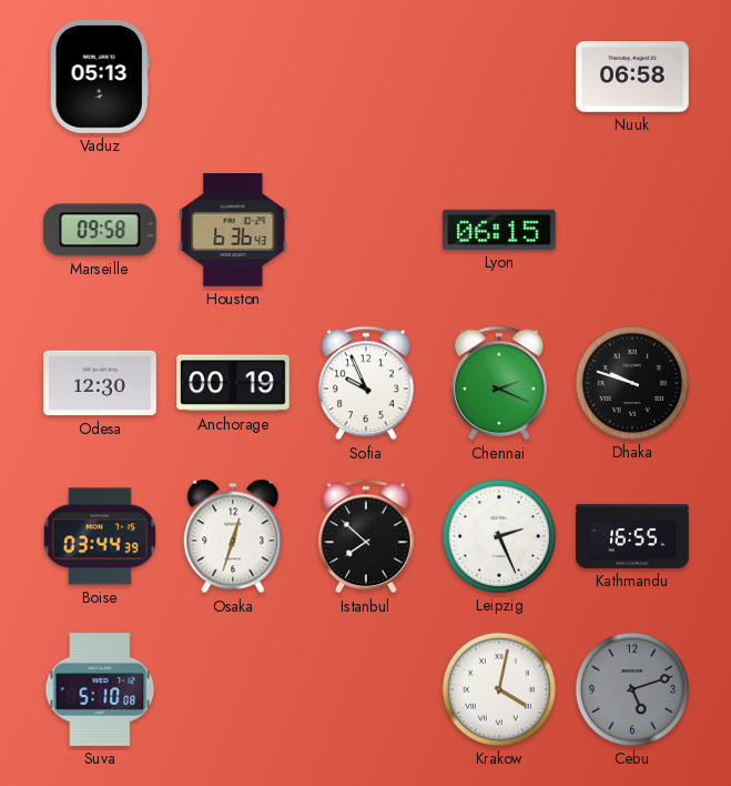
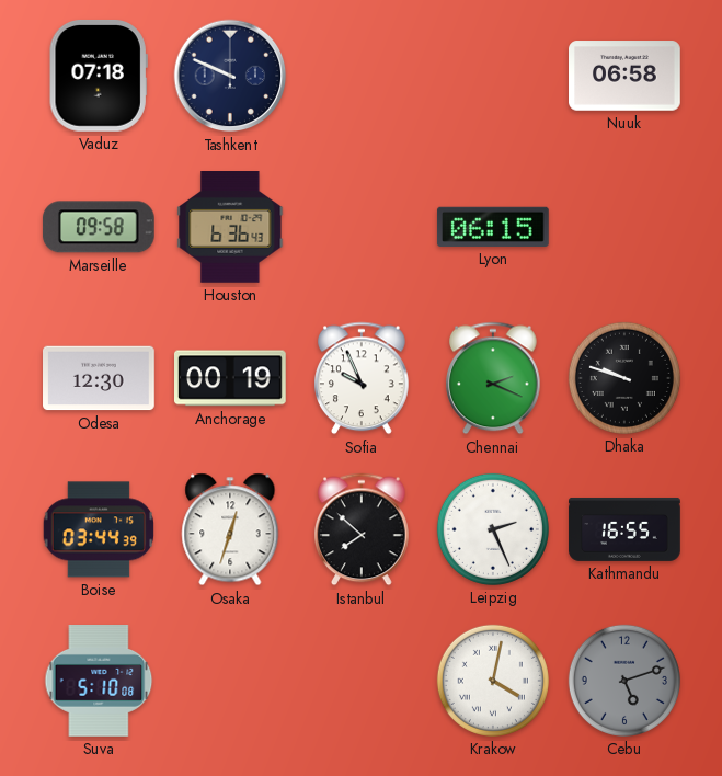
Vaduz: 05:13 -> 07:18 (99, 76)
Tashkent: none -> 9:49 (230, 76)
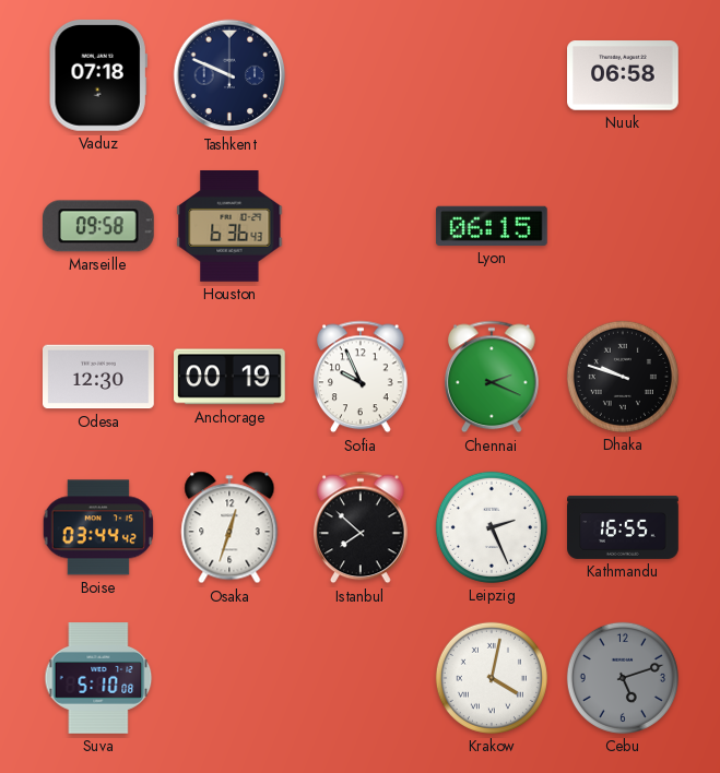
Boise: 03:44:39 -> 03:44:42 (97, 527)
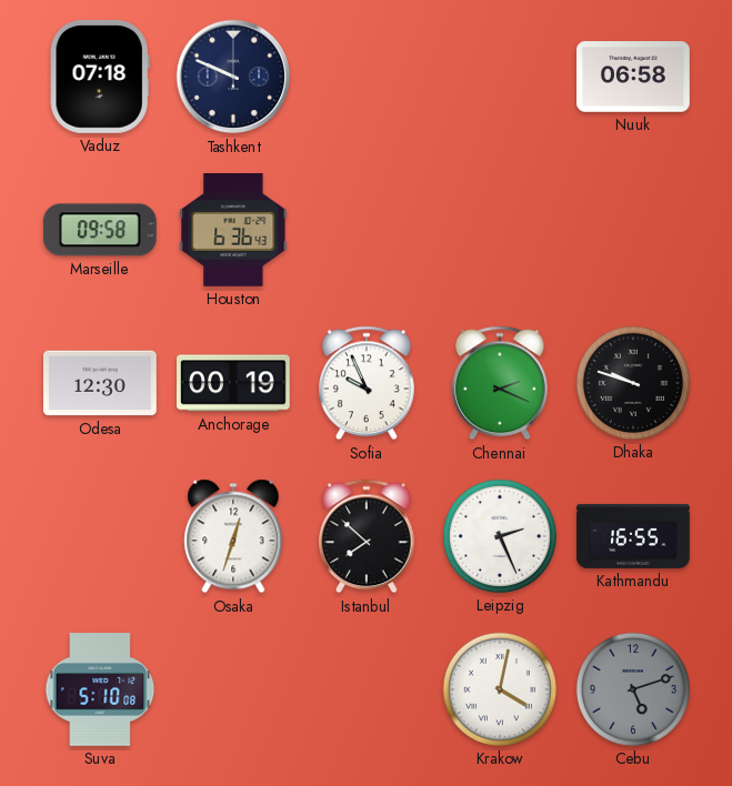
Lyon: 06:15 -> none (492, 226)
Boise: 03:44 -> none (97, 527)
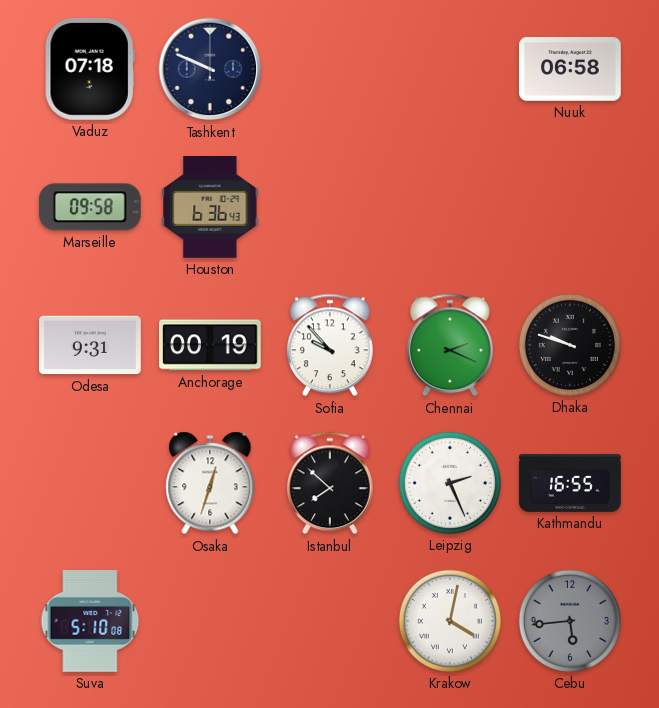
Odesa: 12:30 -> 9:31 (91, 345)
Sofia: 9:56 -> 9:53 (331, 345)
Cebu: 5:12 -> 5:44 (570, 621)
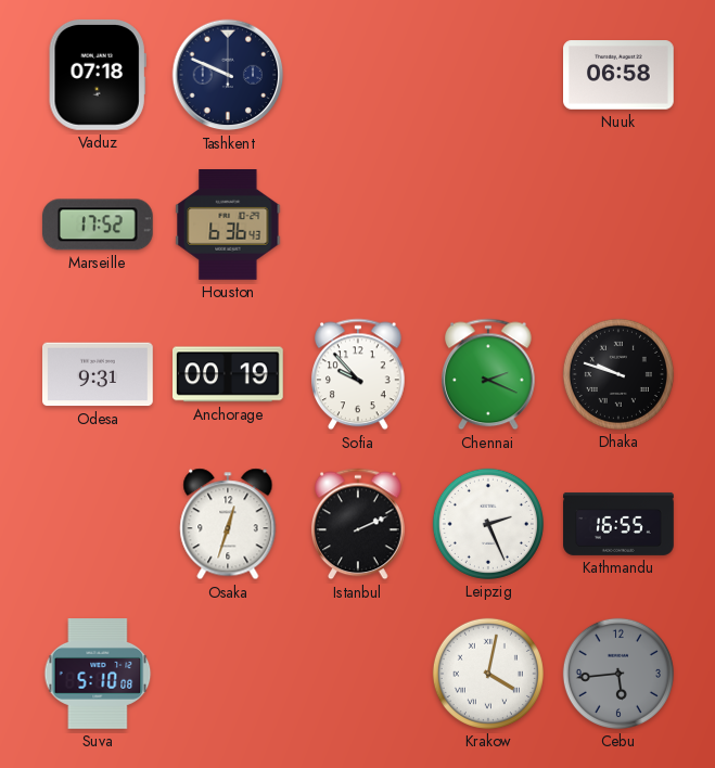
Marseille: 09:58 -> 17:52 (98, 225)
Istanbul: 7:52 -> 2:11 (359, 524)
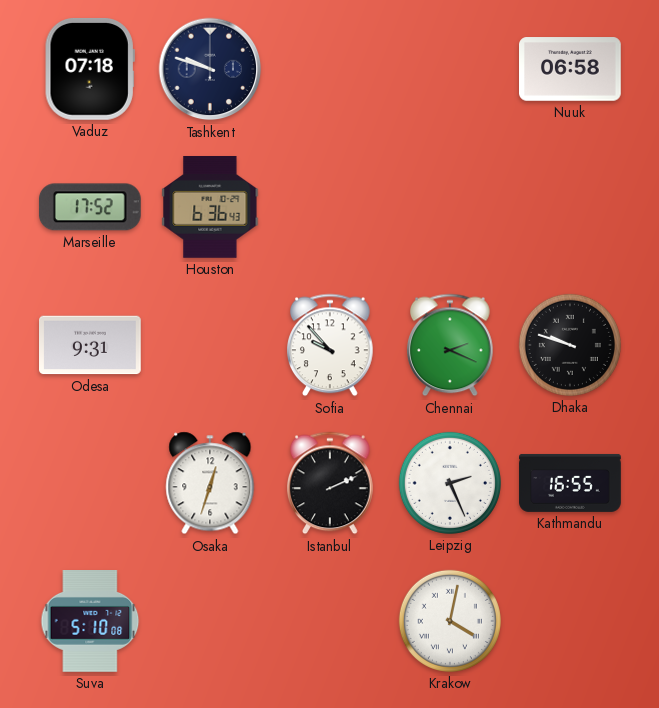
Tashkent: 9:49 -> 9:48 (210, 69)
Anchorage: 00:19 -> none (229, 374)
Cebu: 5:44 -> none (618, 674)
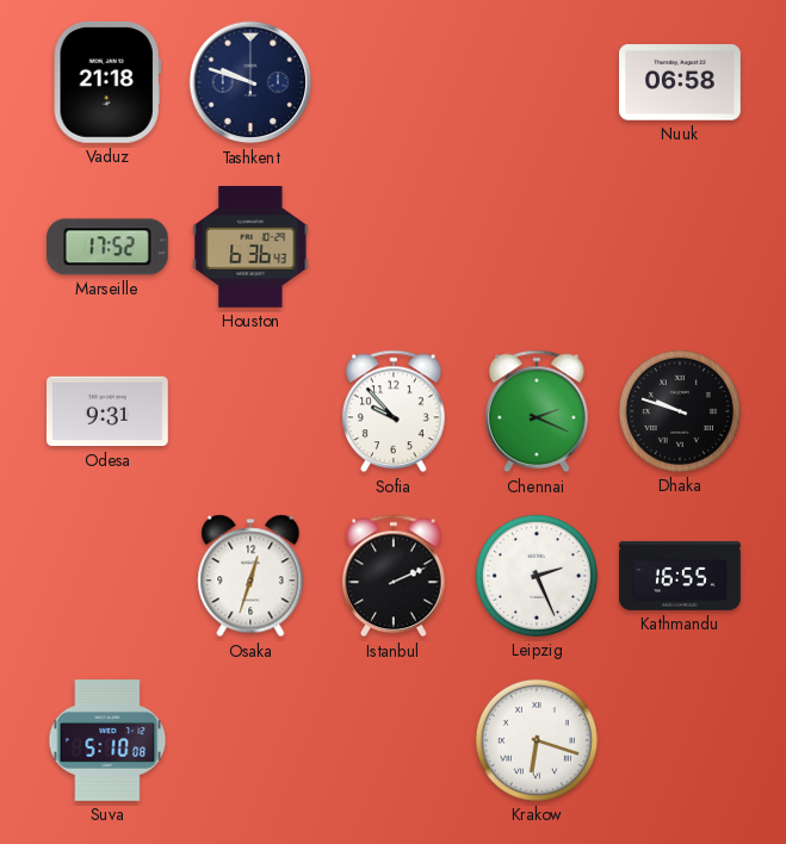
Vaduz: 07:18 -> 21:18 (107, 82)
Krakow: 4:02 -> 6:18 (537, 740)
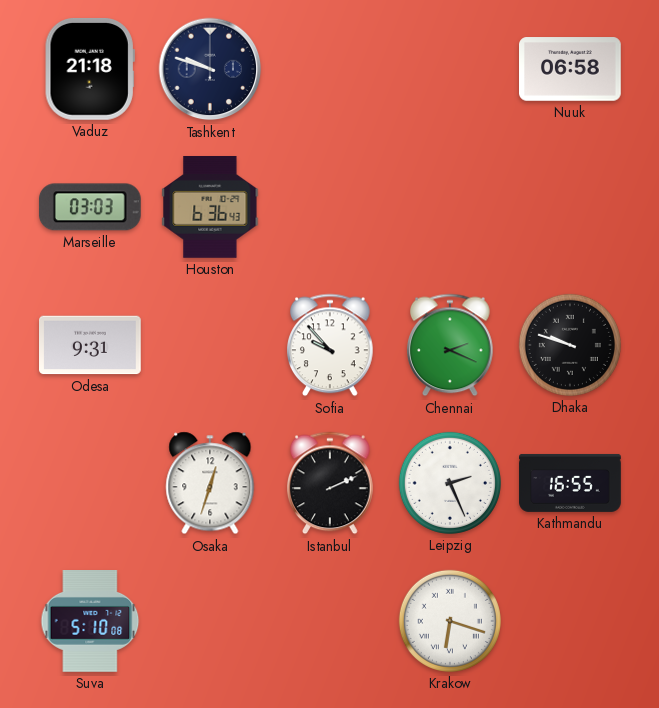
Marseille: 17:52 -> 03:03 (90, 207)
